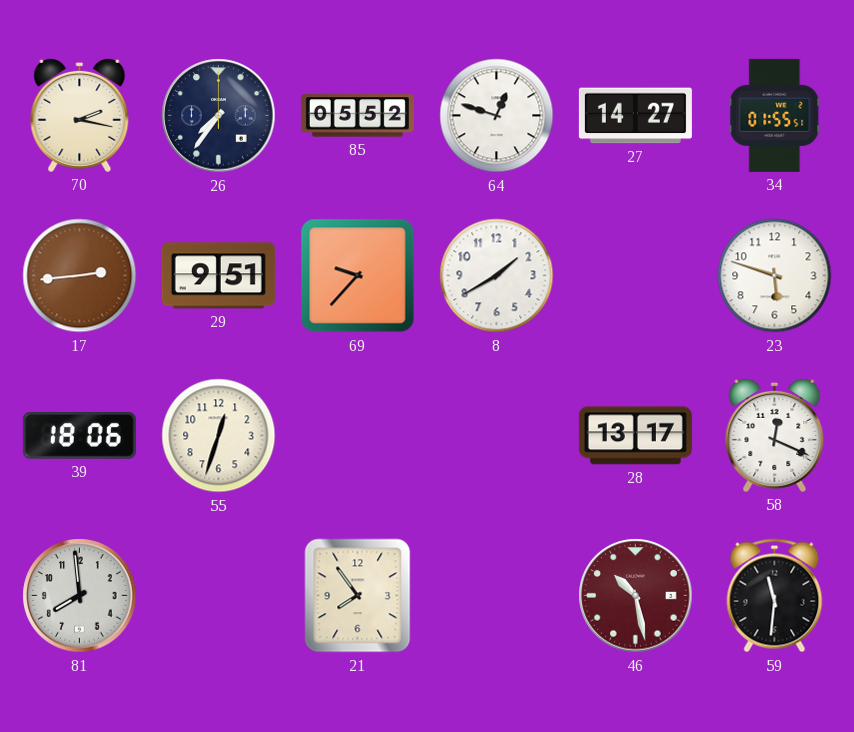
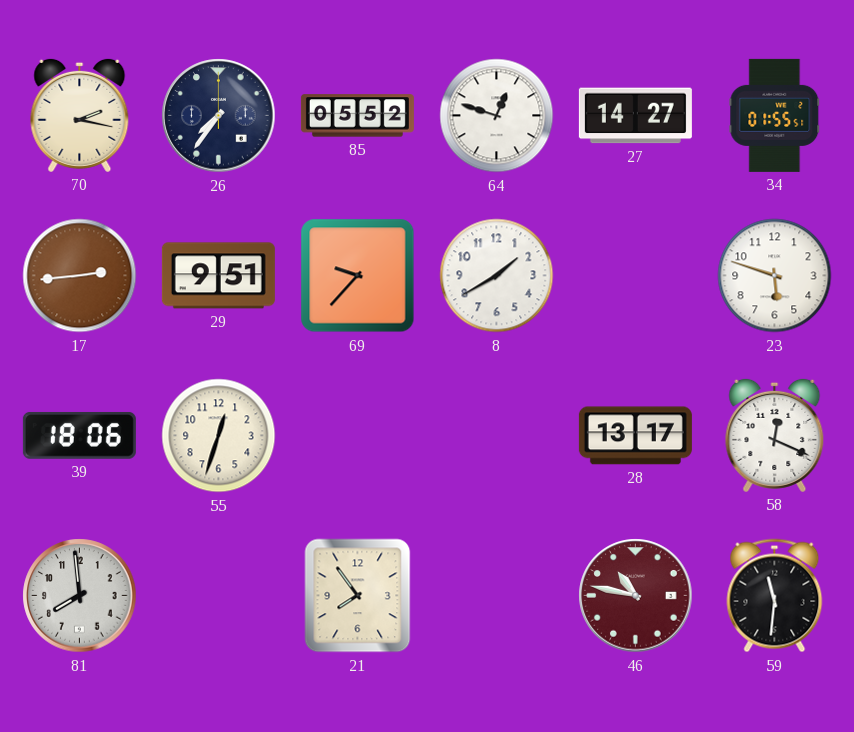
46: 10:28 -> 10:47 (636, 596)
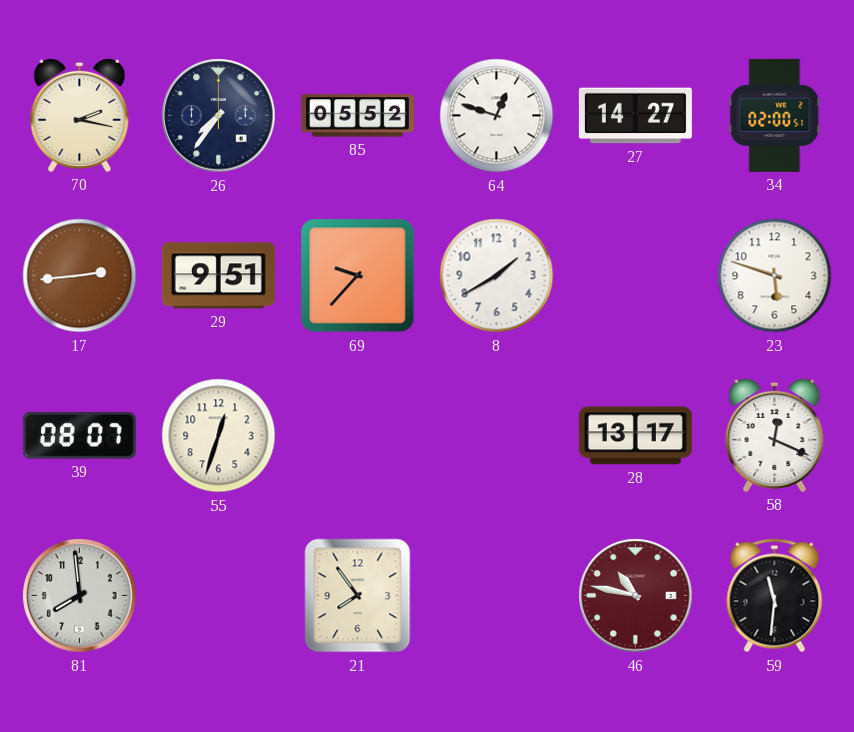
34: 01:55 -> 02:00 (775, 115)
39: 18:06 -> 08:07 (79, 435)
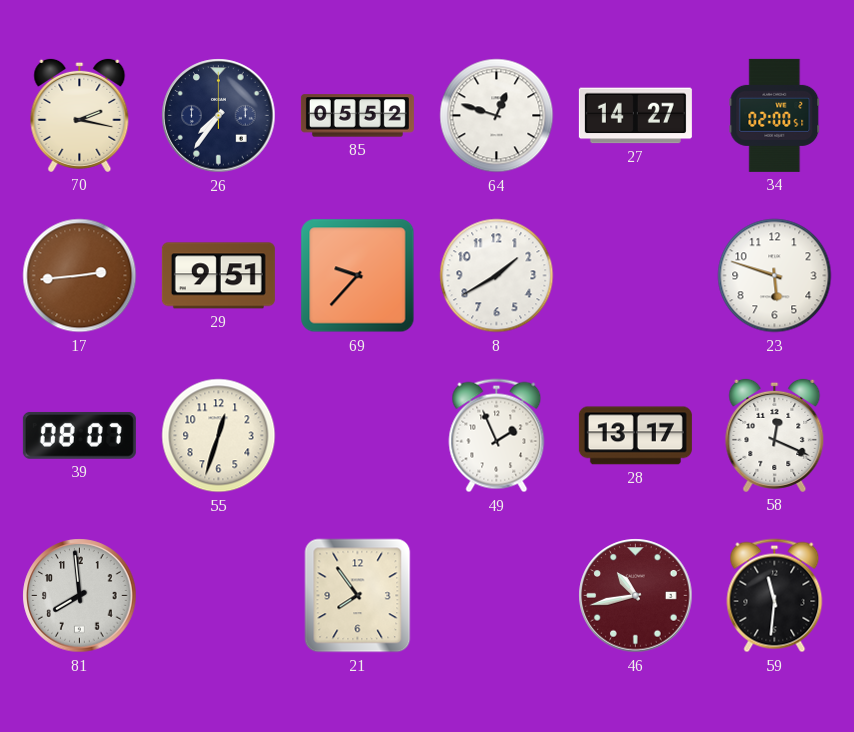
49: none -> 1:56 (497, 436)
46: 10:47 -> 10:43 (636, 596)
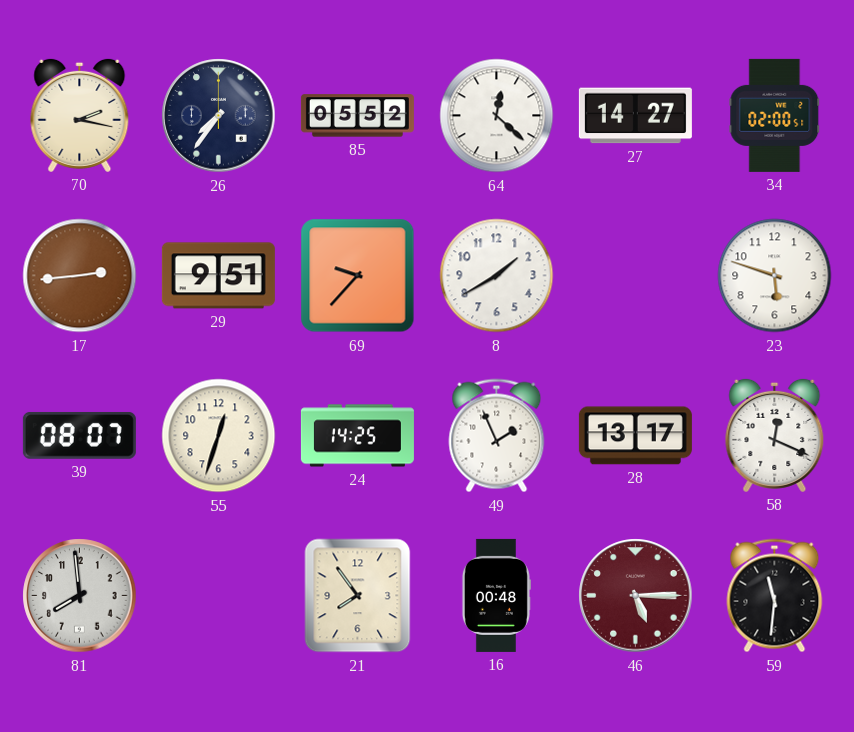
64: 12:48 -> 12:22 (497, 116)
24: none -> 14:25 (357, 436)
16: none -> 00:48 (496, 595)
46: 10:43 -> 5:15 (636, 596)
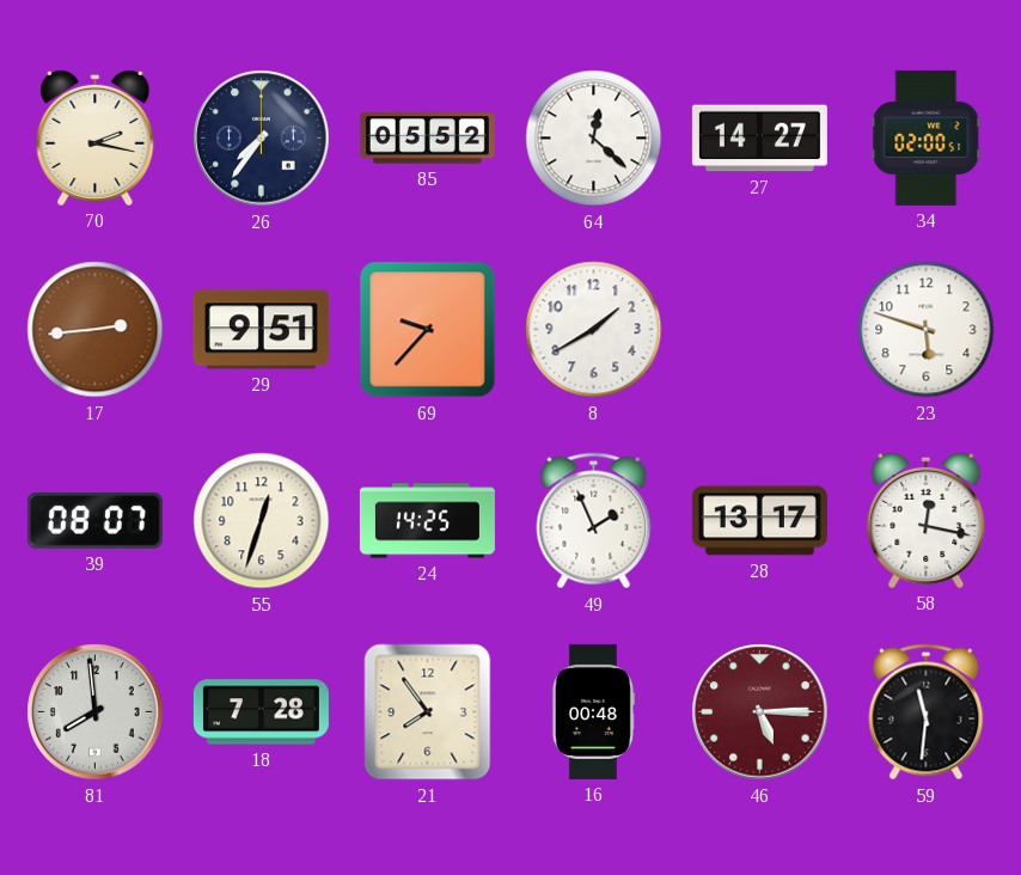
58: 12:19 -> 12:17 (927, 520)
18: none -> 7:28 (261, 712)
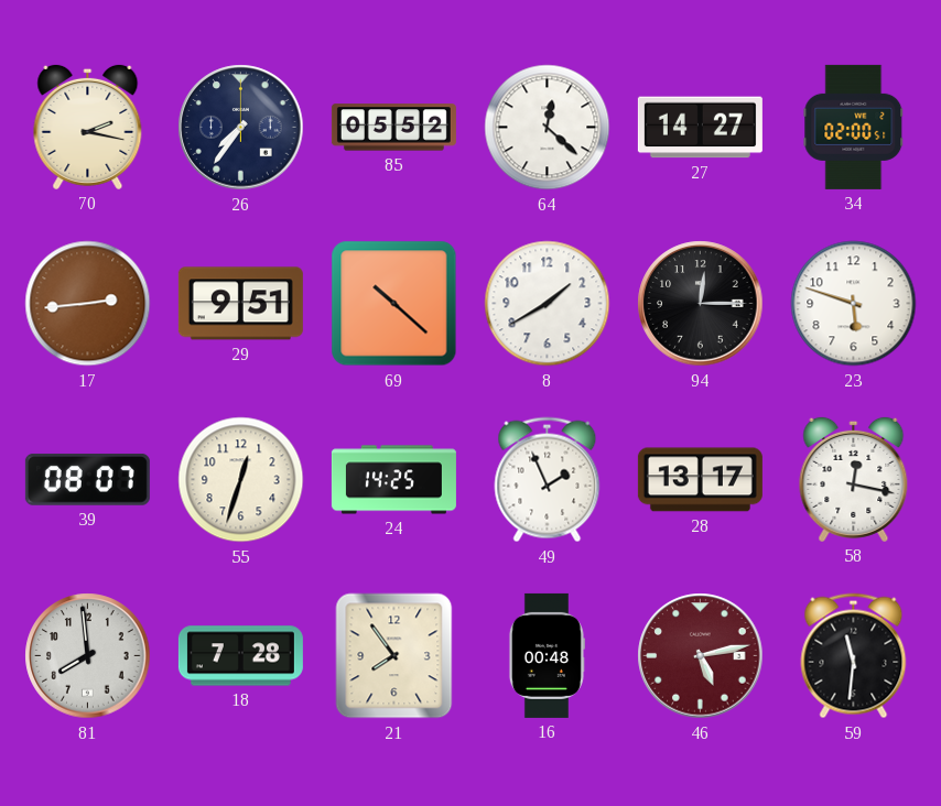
69: 9:37 -> 10:22 (394, 304)
94: none -> 12:15 (701, 304)
46: 5:15 -> 5:13 (701, 656)
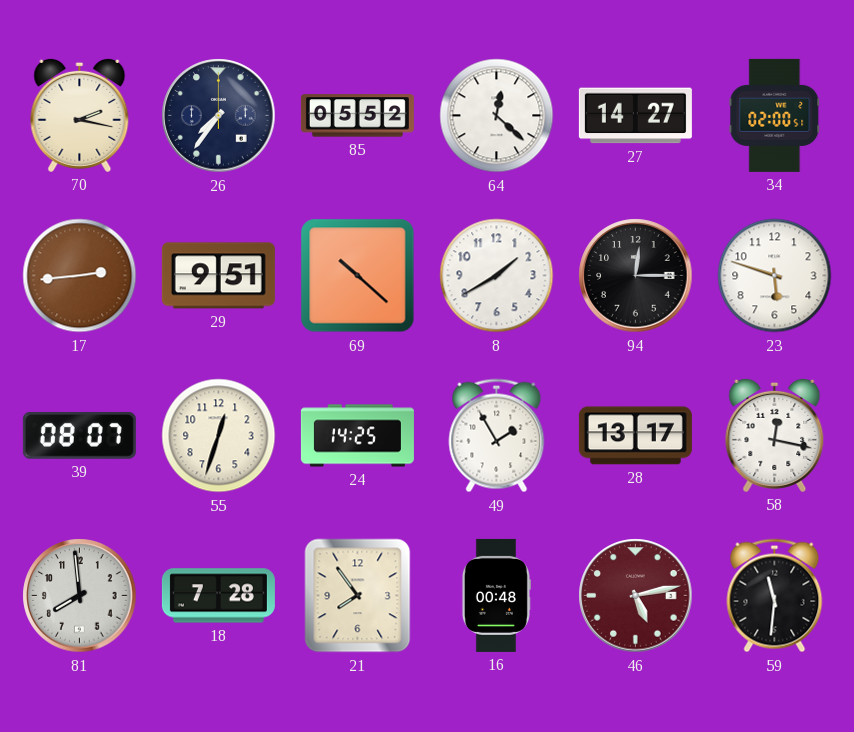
49: 1:56 -> 1:55 (497, 436)
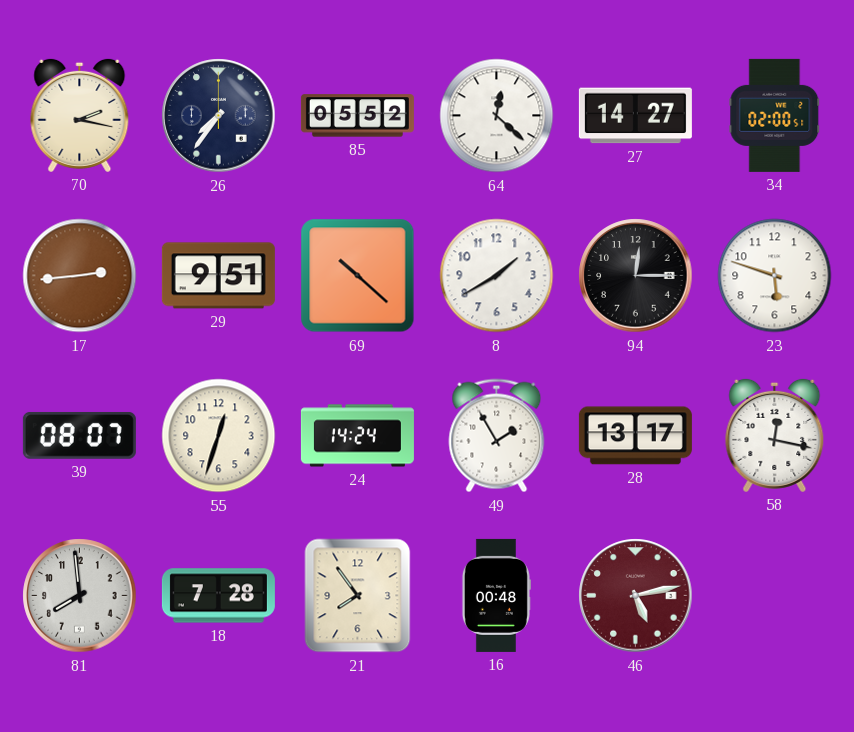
24: 14:25 -> 14:24 (357, 436)
59: 11:31 -> none (775, 596)
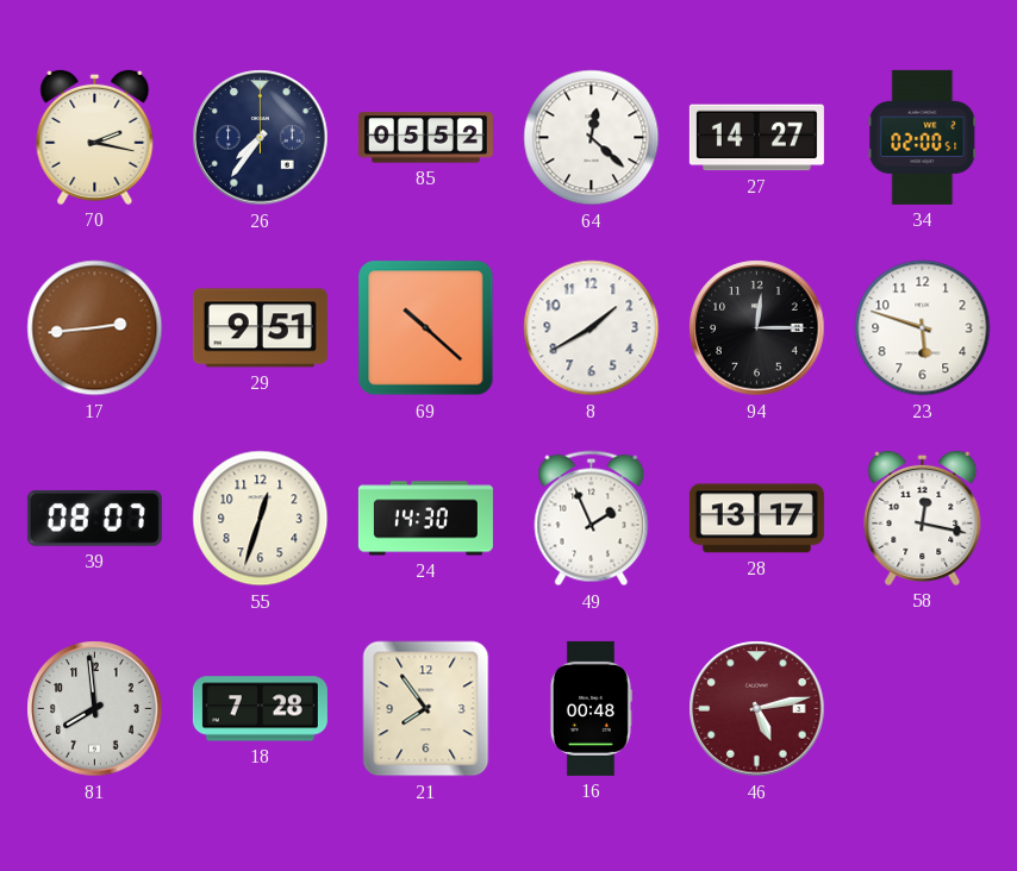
24: 14:24 -> 14:30 (425, 519)
49: 1:55 -> 1:56 (592, 519)
